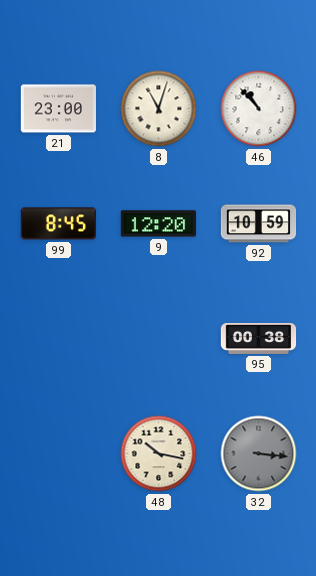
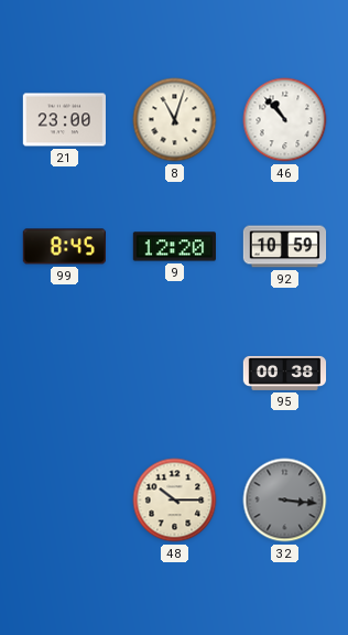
48: 10:17 -> 10:15 (175, 501)
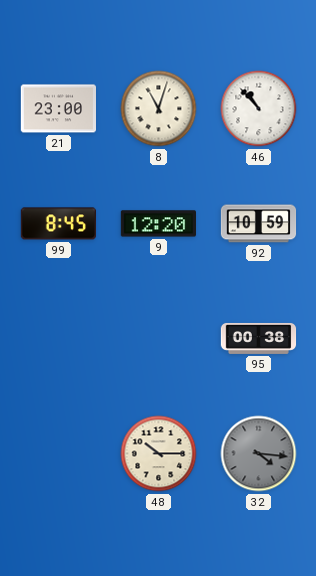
32: 3:16 -> 4:16 (259, 454)
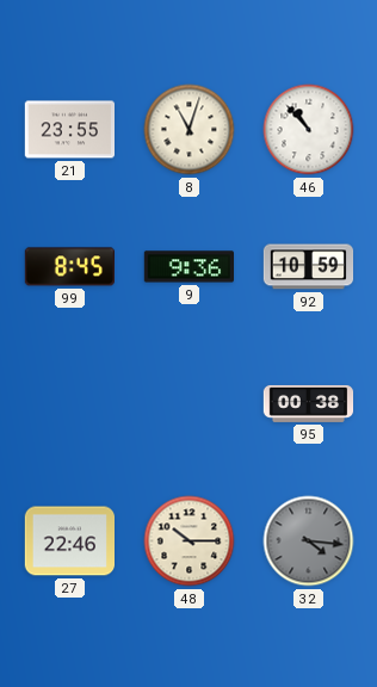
21: 23:00 -> 23:55 (69, 130)
9: 12:20 -> 9:36 (188, 267)
27: none -> 22:46 (69, 541)
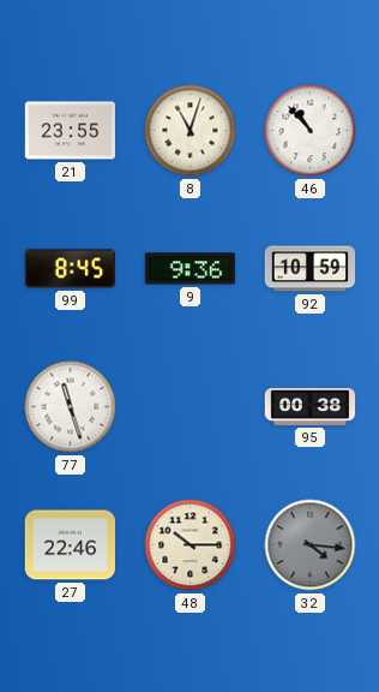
77: none -> 11:27 (71, 407)
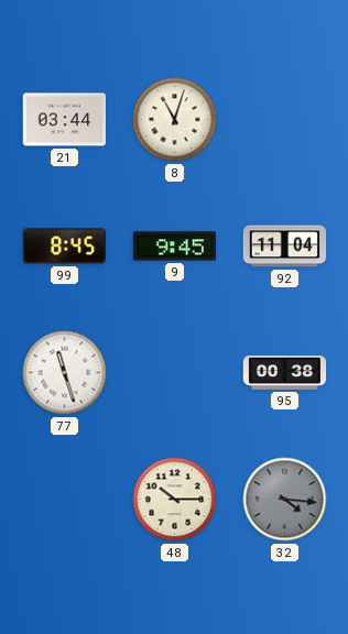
21: 23:55 -> 03:44 (64, 120)
46: 10:53 -> none (311, 131)
9: 9:36 -> 9:45 (174, 247)
92: 10:59 -> 11:04 (285, 247)
27: 22:46 -> none (70, 545)
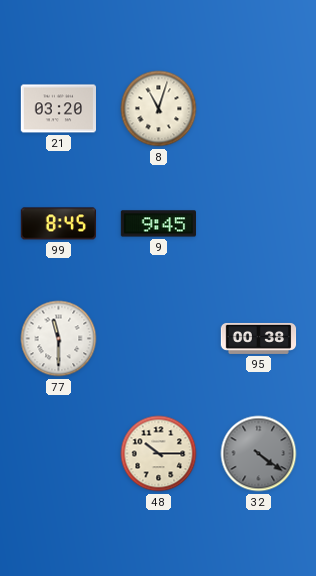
21: 03:44 -> 03:20 (58, 109)
92: 11:04 -> none (285, 247)
77: 11:27 -> 11:30 (59, 339)
32: 4:16 -> 4:21 (259, 454)
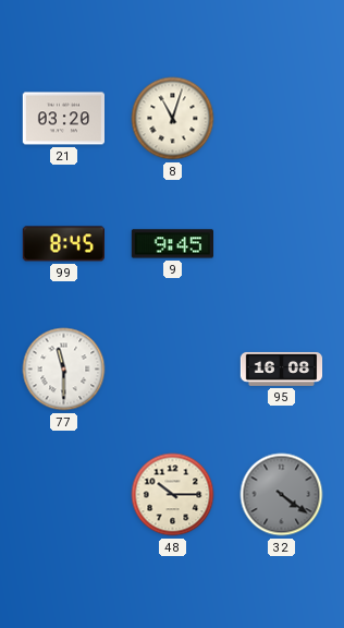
95: 00:38 -> 16:08 (282, 369)
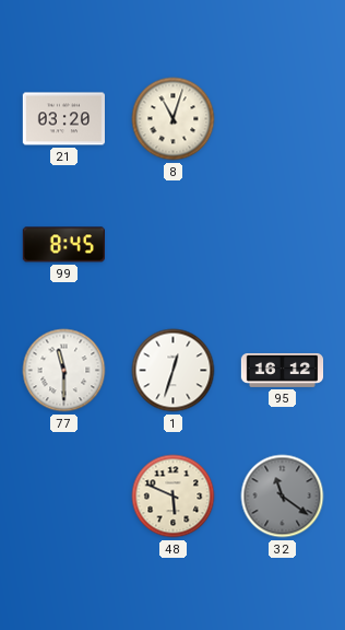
9: 9:45 -> none (172, 244)
1: none -> 12:33 (174, 371)
95: 16:08 -> 16:12 (283, 370)
48: 10:15 -> 5:49 (174, 497)
32: 4:21 -> 11:21 (283, 497)
